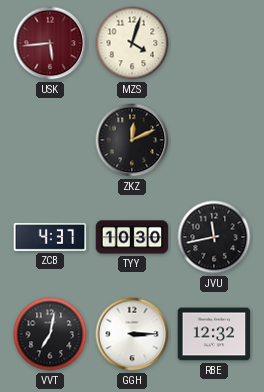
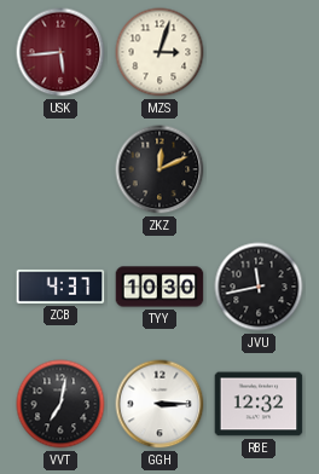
MZS: 4:03 -> 3:03 (159, 52)
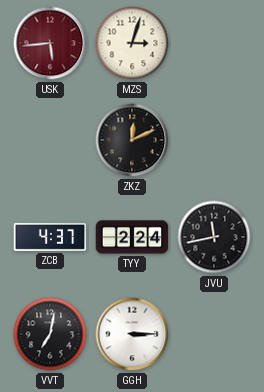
TYY: 10:30 -> 2:24 (132, 237)
RBE: 12:32 -> none (259, 404)
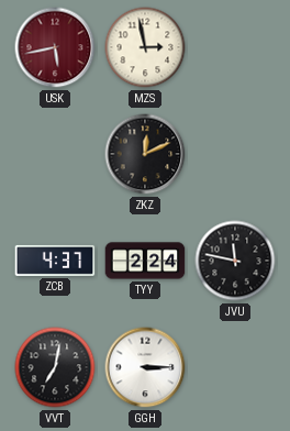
USK: 5:44 -> 5:43 (55, 47)
MZS: 3:03 -> 2:58 (145, 47)
JVU: 11:43 -> 11:47 (235, 261)
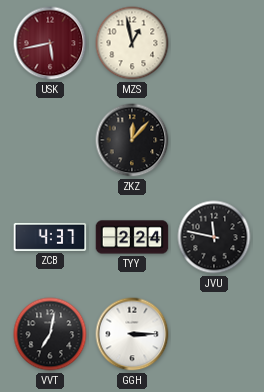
MZS: 2:58 -> 12:58 (132, 43)
ZKZ: 12:11 -> 12:07 (132, 140)
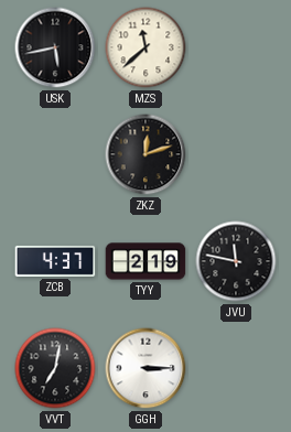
USK dial: burgundy -> black (55, 47)
MZS: 12:58 -> 11:38 (145, 47)
ZKZ: 12:07 -> 12:12 (145, 154)
TYY: 2:24 -> 2:19 (145, 261)
